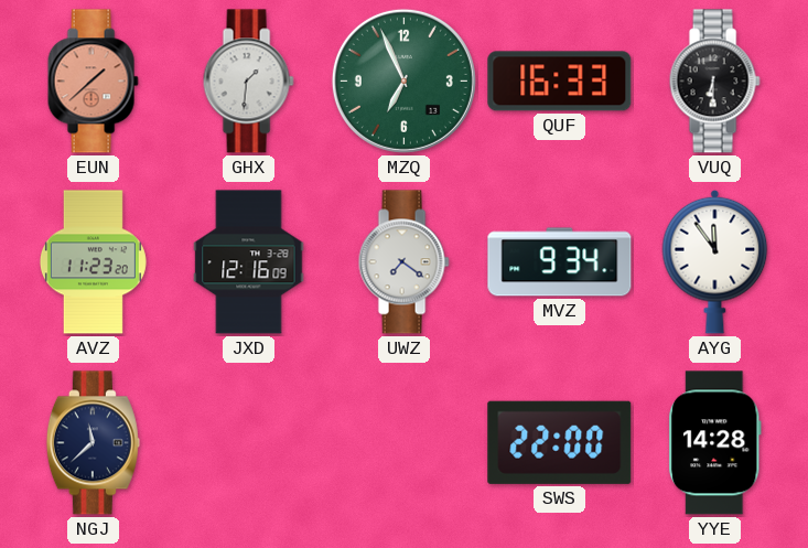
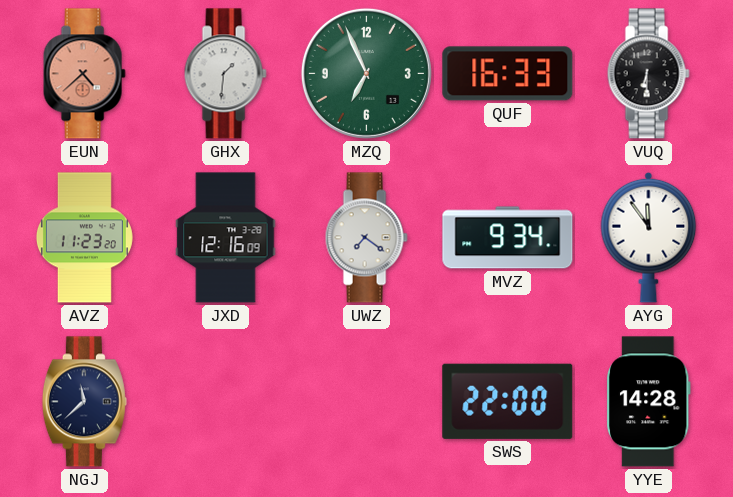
EUN: 1:38 -> 4:38 (84, 74)
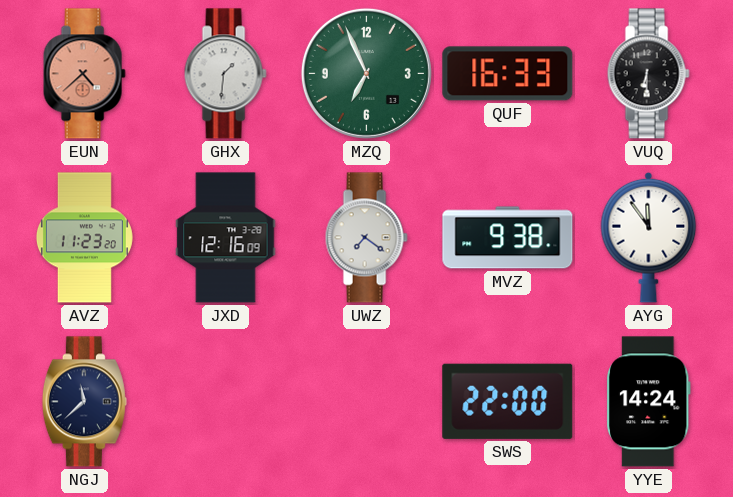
MVZ: 9:34 -> 9:38 (508, 238)
YYE: 14:28 -> 14:24 (648, 402)
